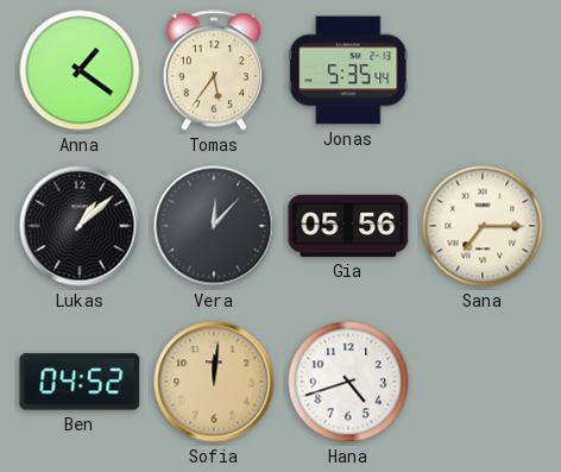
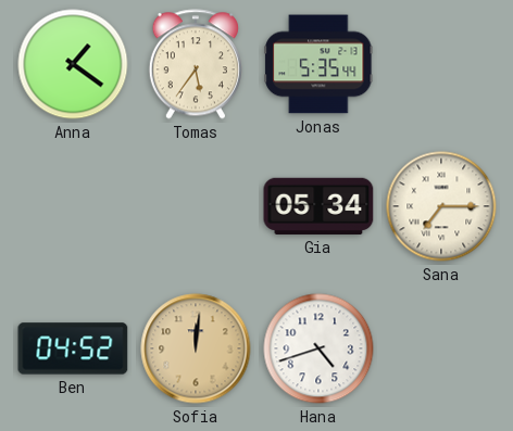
Lukas: 1:08 -> none (80, 226)
Vera: 12:07 -> none (214, 226)
Gia: 05:56 -> 05:34 (318, 206)
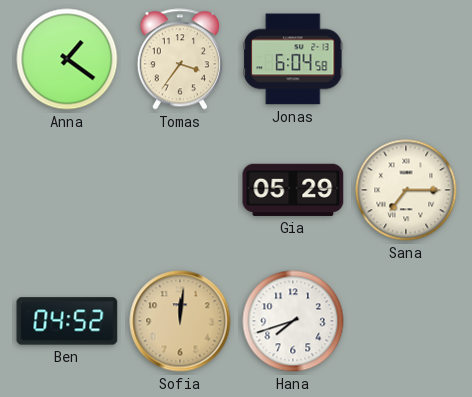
Tomas: 5:36 -> 3:36 (180, 59)
Jonas: 5:35 -> 6:04 (293, 59)
Gia: 05:34 -> 05:29 (293, 190)
Hana: 4:42 -> 7:42 (293, 321)
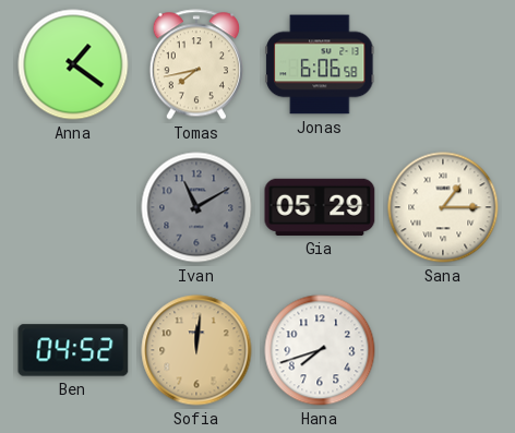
Tomas: 3:36 -> 7:43 (196, 64)
Jonas: 6:04 -> 6:06 (320, 64)
Ivan: none -> 11:10 (196, 207)
Sana: 7:15 -> 1:15 (443, 207)
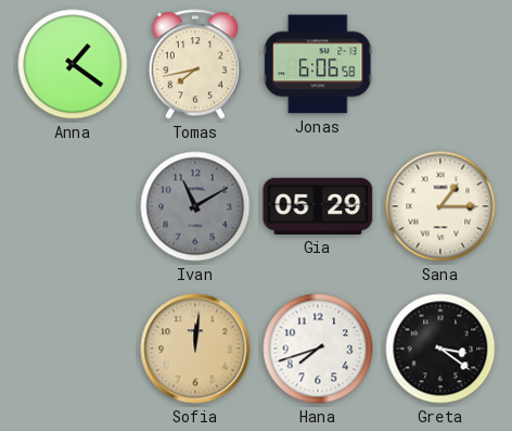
Ben: 04:52 -> none (73, 350)
Greta: none -> 3:21 (440, 348)
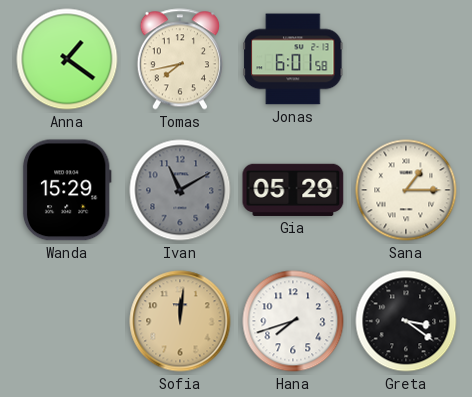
Jonas: 6:06 -> 6:01 (293, 59)
Wanda: none -> 15:29 (67, 190)
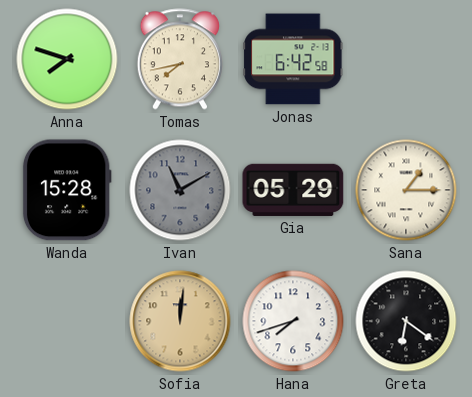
Anna: 1:21 -> 7:48 (67, 59)
Jonas: 6:01 -> 6:42 (293, 59)
Wanda: 15:29 -> 15:28 (67, 190)
Greta: 3:21 -> 6:21 (406, 321)
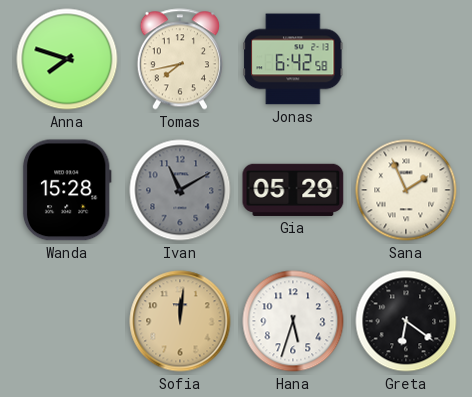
Sana: 1:15 -> 1:56 (406, 190)
Hana: 7:42 -> 5:33 (293, 321)
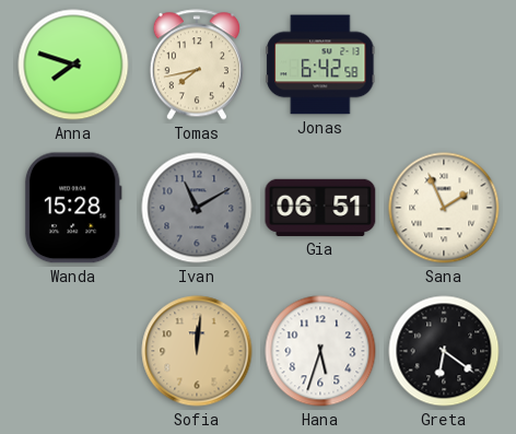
Gia: 05:29 -> 06:51 (320, 208)
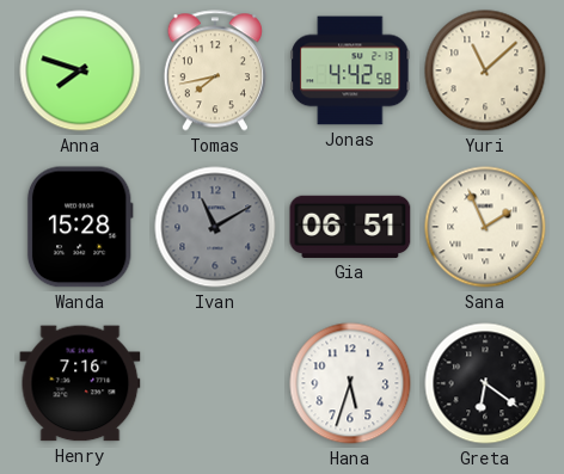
Jonas: 6:42 -> 4:42 (350, 70)
Yuri: none -> 11:08 (485, 70)
Henry: none -> 7:16 (80, 383)
Sofia: 12:01 -> none (197, 351)
